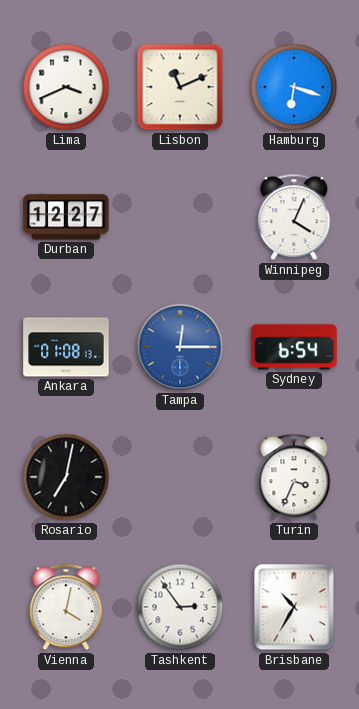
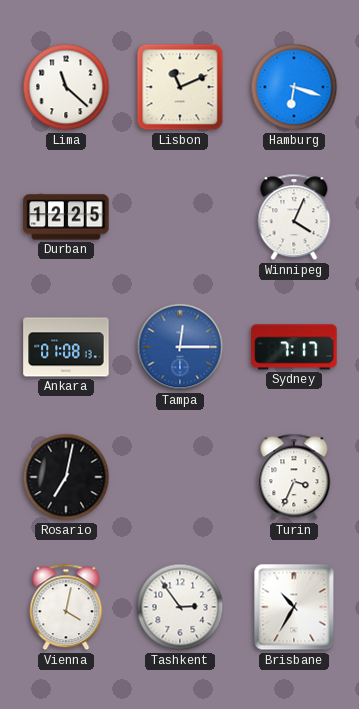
Lima: 3:41 -> 11:22 (66, 87)
Durban: 12:27 -> 12:25 (66, 217)
Sydney: 6:54 -> 7:17 (294, 347)
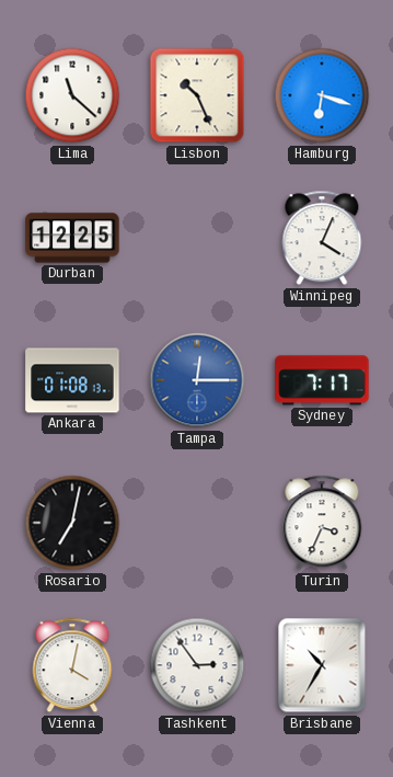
Lisbon: 11:11 -> 10:26 (197, 95)
